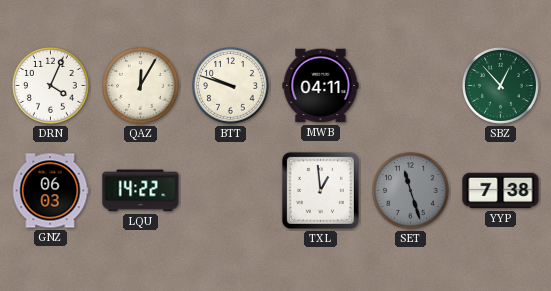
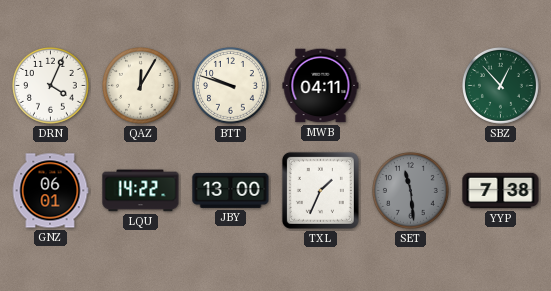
GNZ: 06:03 -> 06:01 (50, 191)
JBY: none -> 13:00 (231, 190)
TXL: 12:59 -> 1:34 (320, 190)
SET: 11:27 -> 11:29 (411, 191)
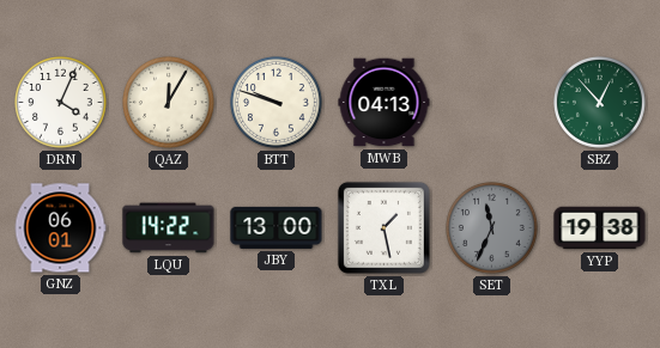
MWB: 04:11 -> 04:13 (385, 103)
TXL: 1:34 -> 1:28 (383, 227)
SET: 11:29 -> 11:34 (492, 228)
YYP: 7:38 -> 19:38 (600, 228)
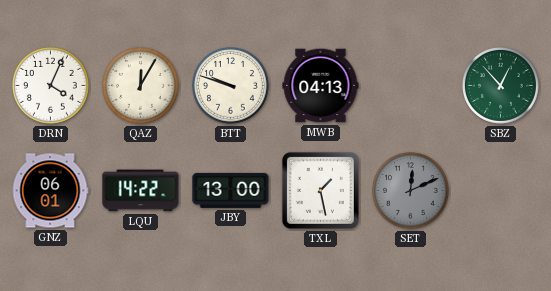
SET: 11:34 -> 12:11 (411, 191)
YYP: 19:38 -> none (600, 228)
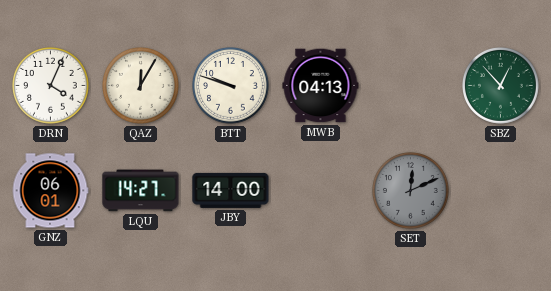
LQU: 14:22 -> 14:27 (141, 191)
JBY: 13:00 -> 14:00 (231, 190)
TXL: 1:28 -> none (320, 190)
